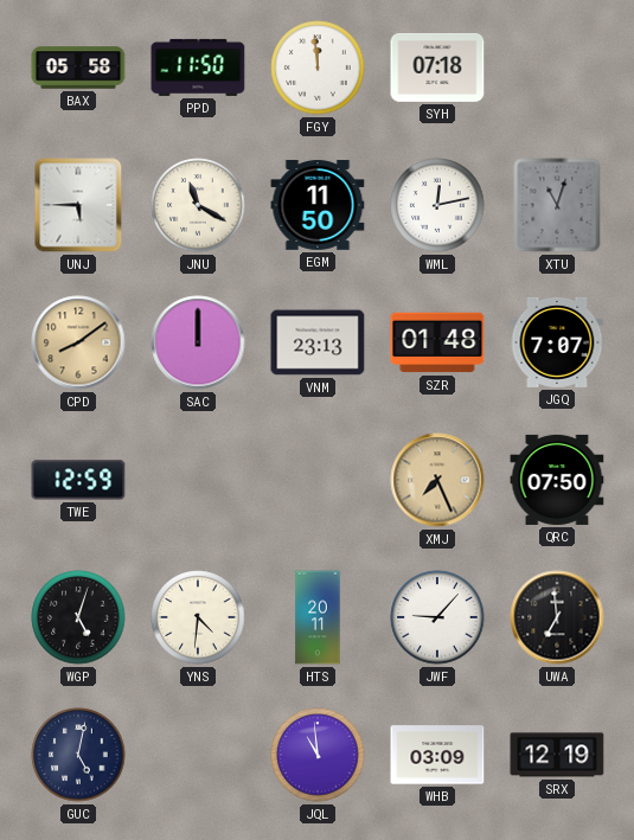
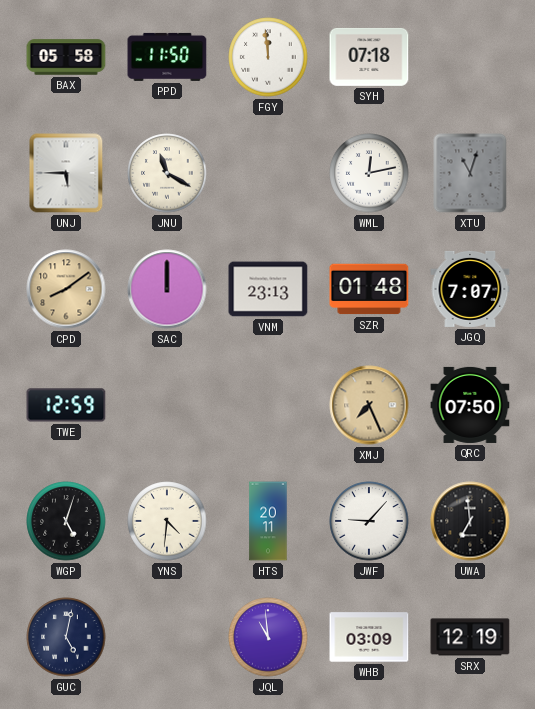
EGM: 11:50 -> none (318, 206)
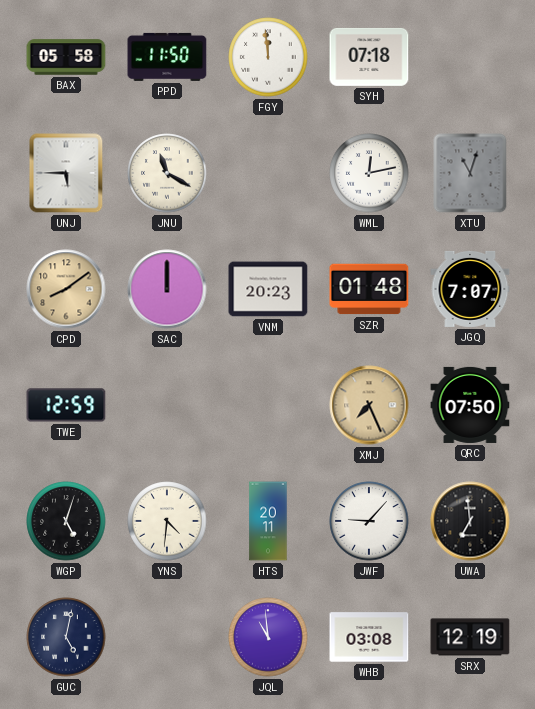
VNM: 23:13 -> 20:23 (268, 289)
WHB: 03:09 -> 03:08 (369, 637)
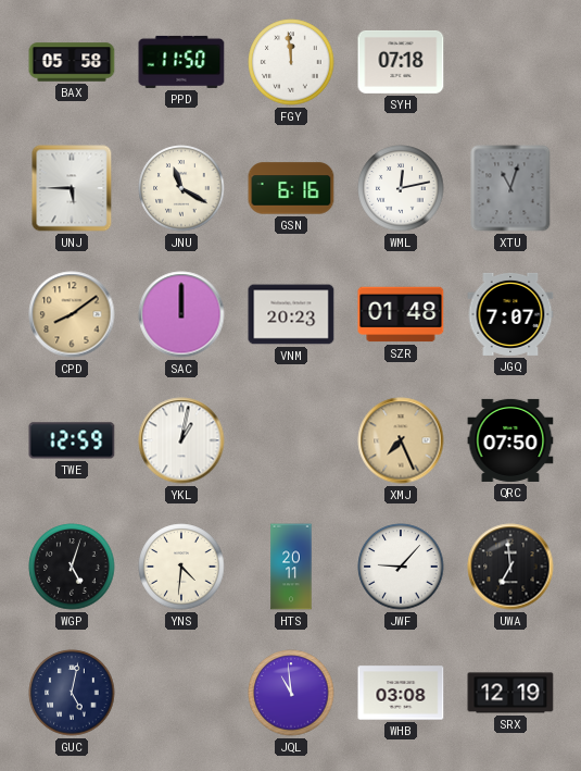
GSN: none -> 6:16 (291, 188)
YKL: none -> 1:02 (181, 440)
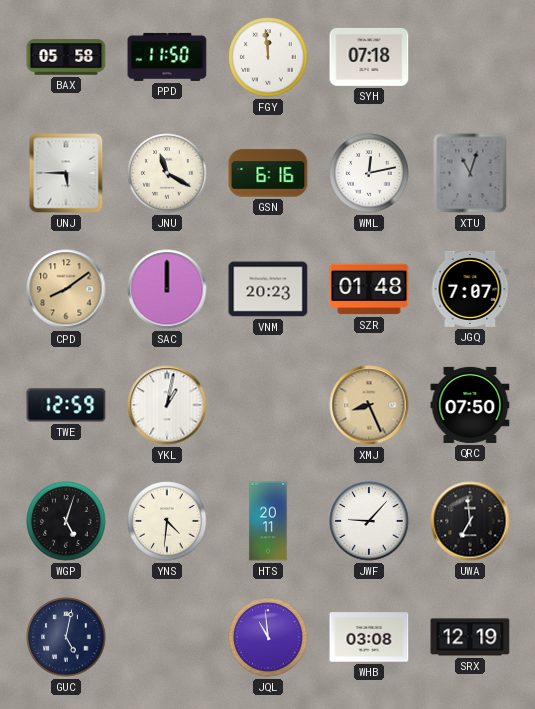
XMJ: 7:26 -> 8:26 (369, 405)
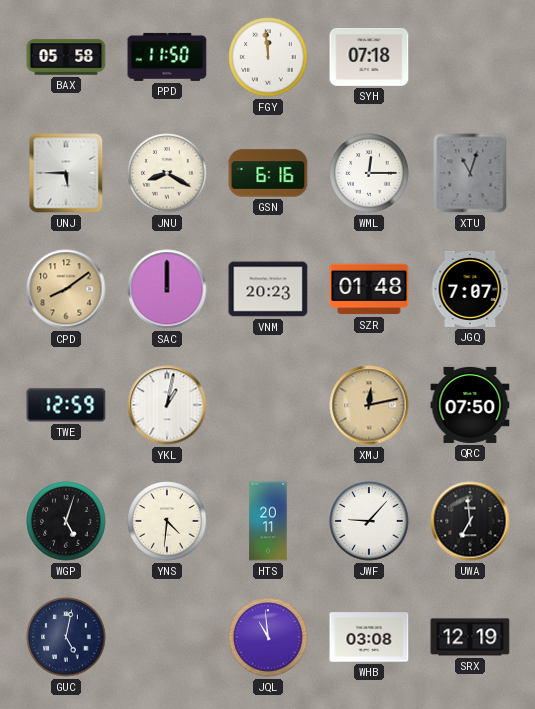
JNU: 11:20 -> 8:20 (167, 173)
WML: 12:13 -> 12:15 (369, 173)
XMJ: 8:26 -> 12:13 (369, 405)
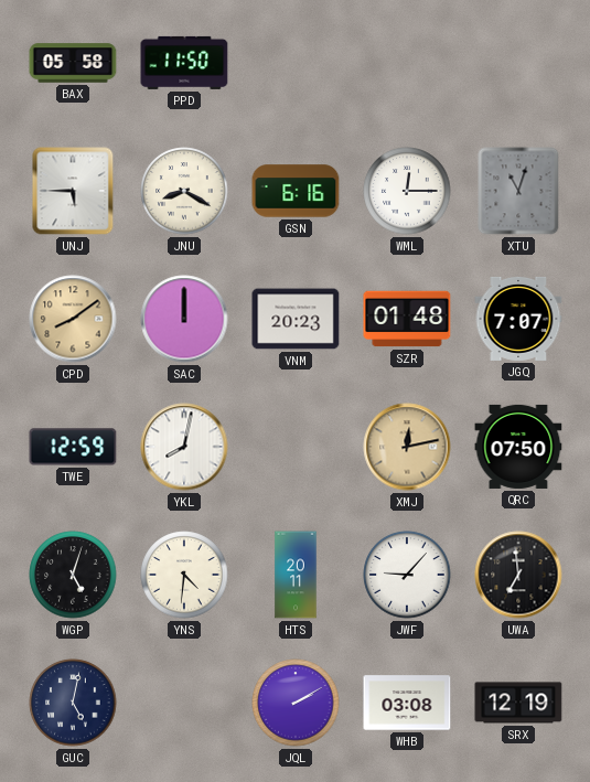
FGY: 11:59 -> none (268, 57)
SYH: 07:18 -> none (369, 57)
YKL: 1:02 -> 8:02 (184, 447)
JQL: 10:59 -> 2:10 (296, 703)
